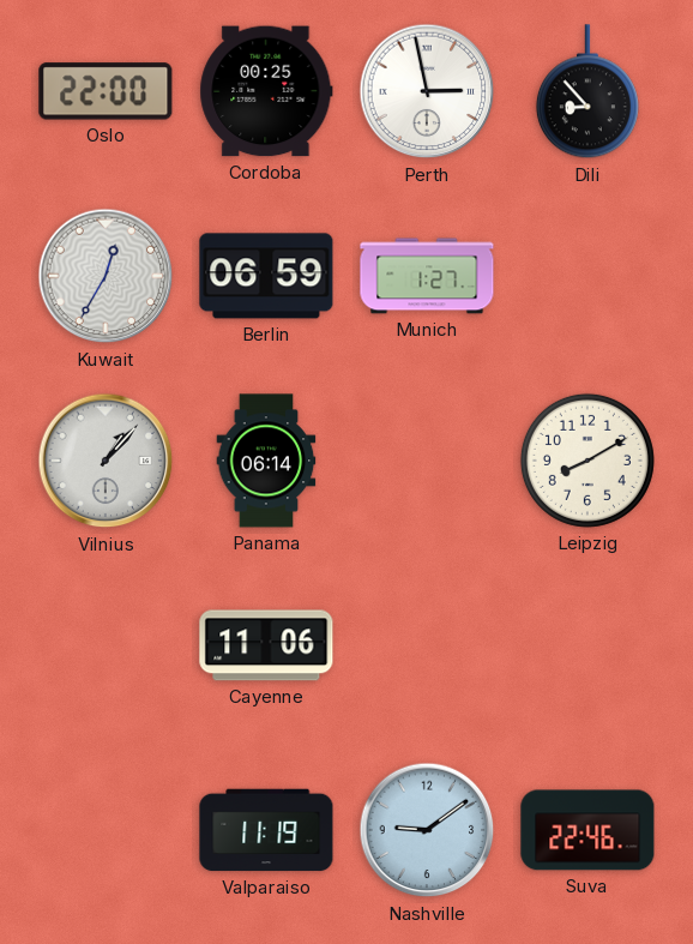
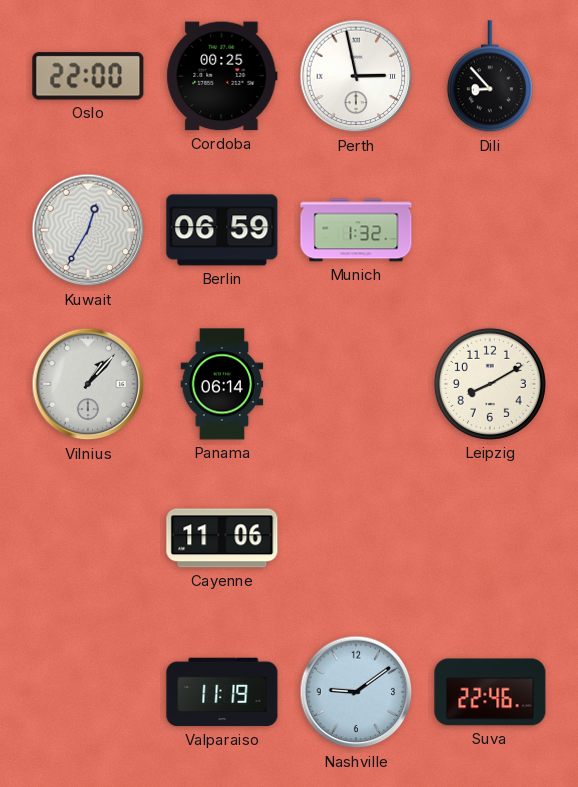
Munich: 1:27 -> 1:32 (356, 230)
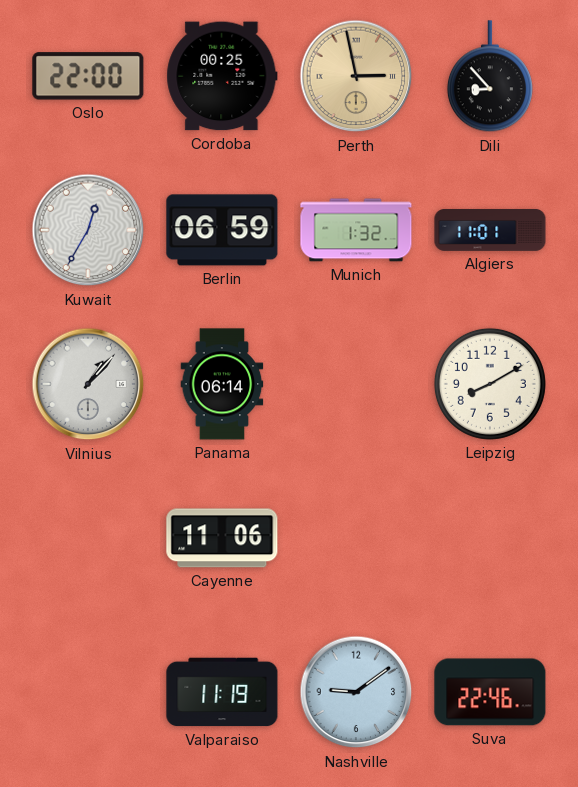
Perth dial: white -> champagne (356, 76)
Algiers: none -> 11:01 (490, 230)
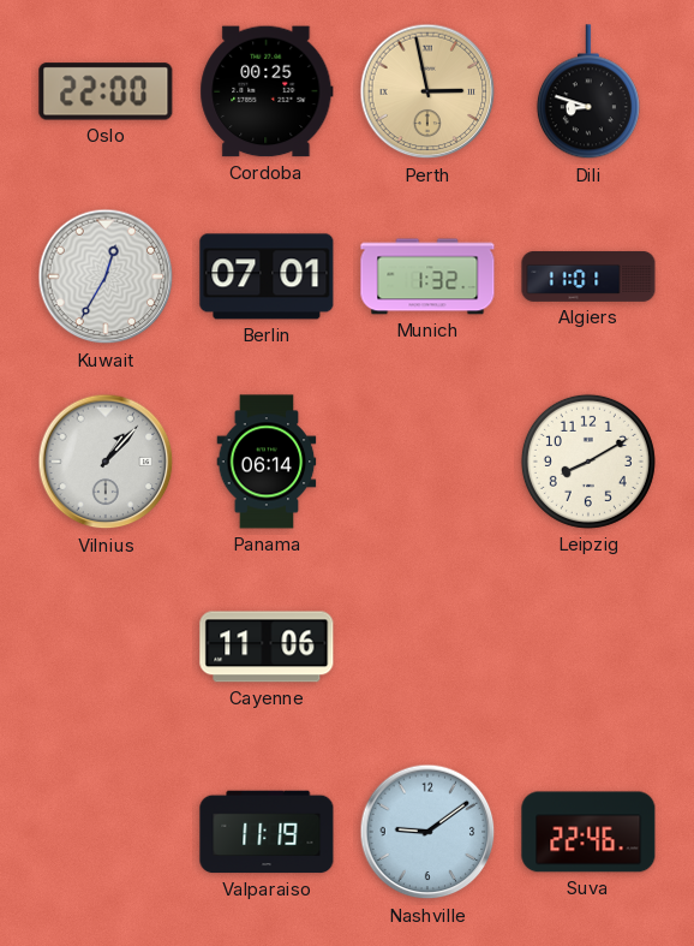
Dili: 8:53 -> 8:48 (588, 93)
Berlin: 06:59 -> 07:01 (267, 276)
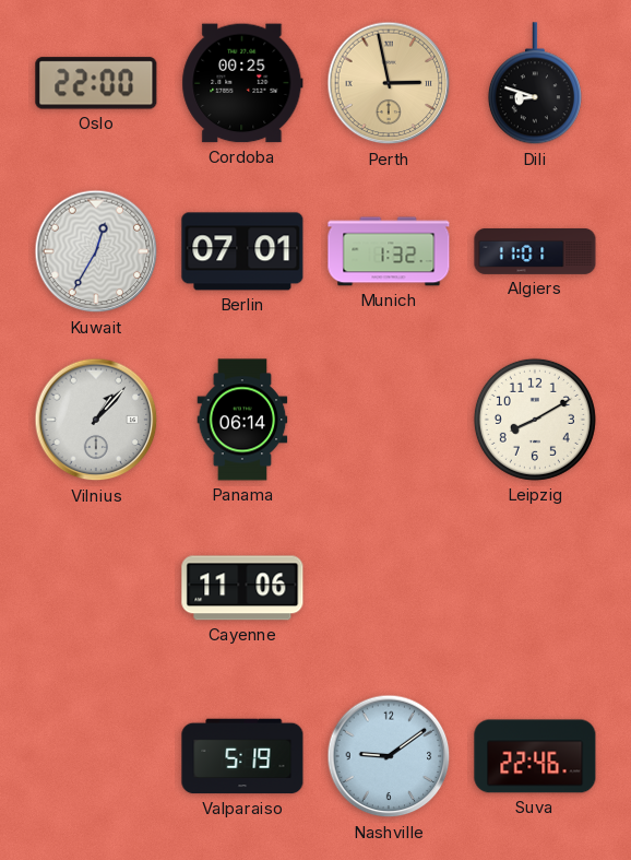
Valparaiso: 11:19 -> 5:19 (242, 756)
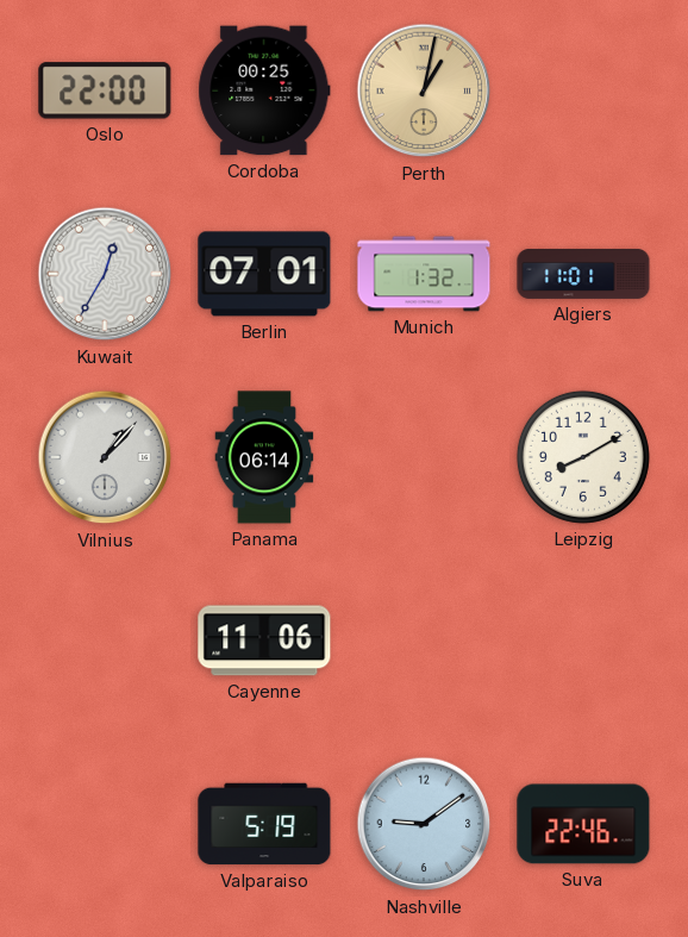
Perth: 2:58 -> 1:02 (424, 90)
Dili: 8:48 -> none (535, 84)
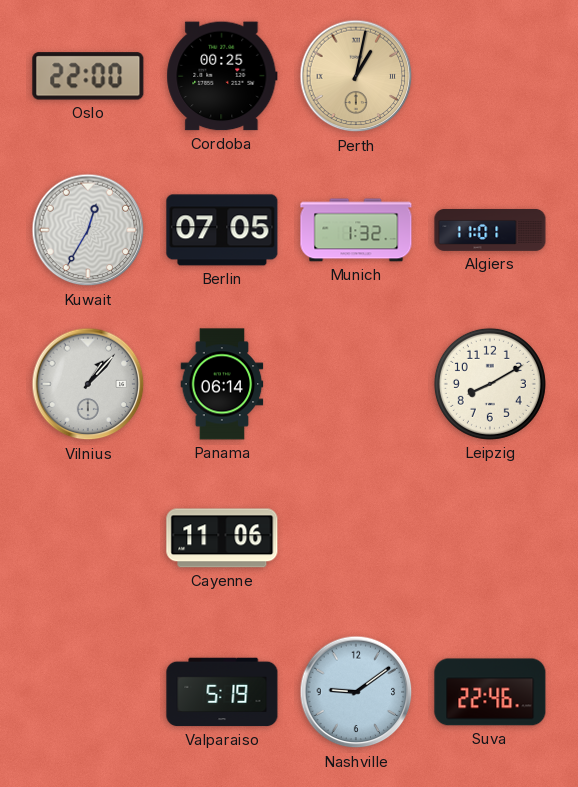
Berlin: 07:01 -> 07:05 (222, 230)
